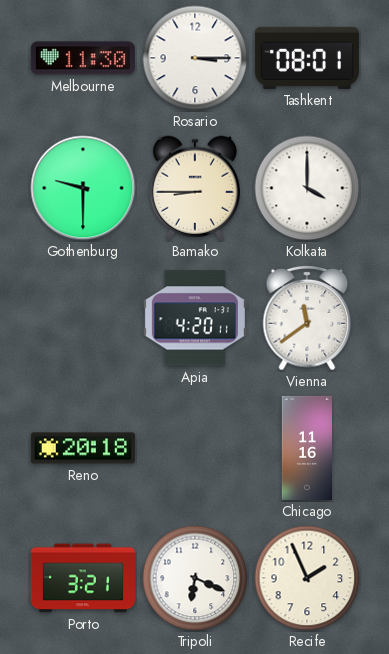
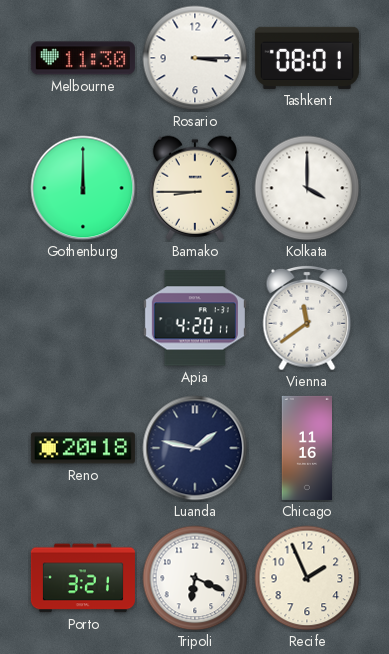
Gothenburg: 9:30 -> 12:00 (83, 188)
Luanda: none -> 1:47 (195, 448)
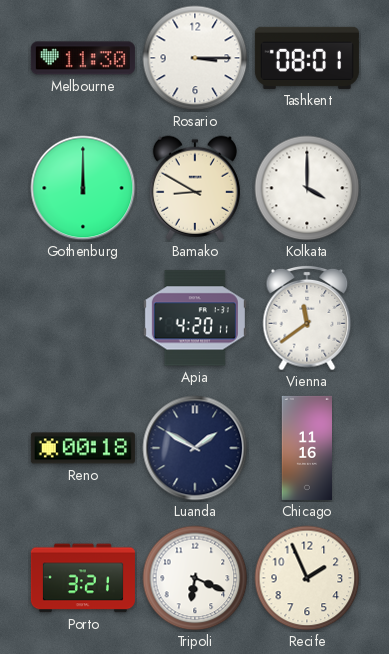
Bamako: 8:45 -> 8:50 (195, 188)
Reno: 20:18 -> 00:18 (83, 448)
Luanda: 1:47 -> 1:50 (195, 448)
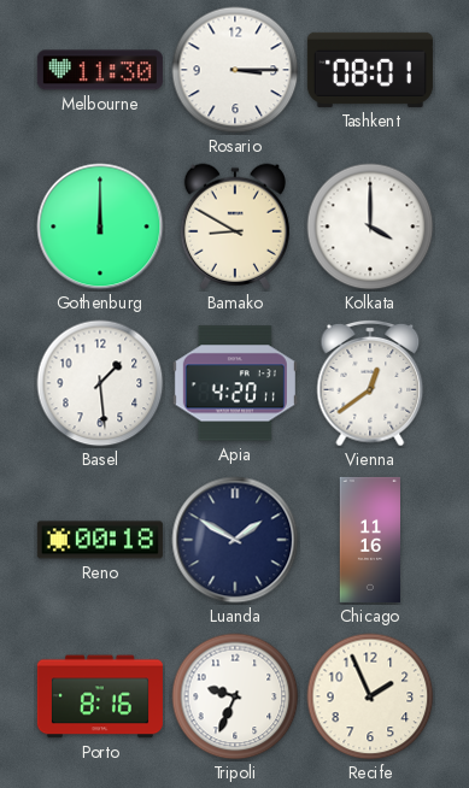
Basel: none -> 1:29 (100, 383)
Vienna: 11:39 -> 12:39 (370, 383)
Porto: 3:21 -> 8:16 (100, 696)
Tripoli: 6:19 -> 9:34 (235, 696)
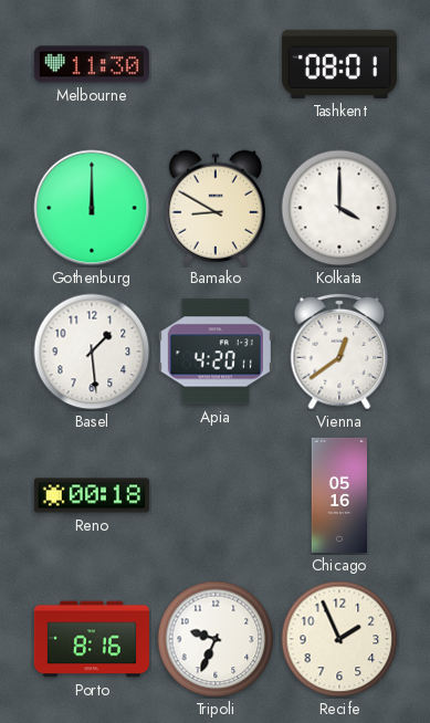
Rosario: 3:15 -> none (235, 70)
Luanda: 1:50 -> none (235, 540)
Chicago: 11:16 -> 05:16 (338, 495)
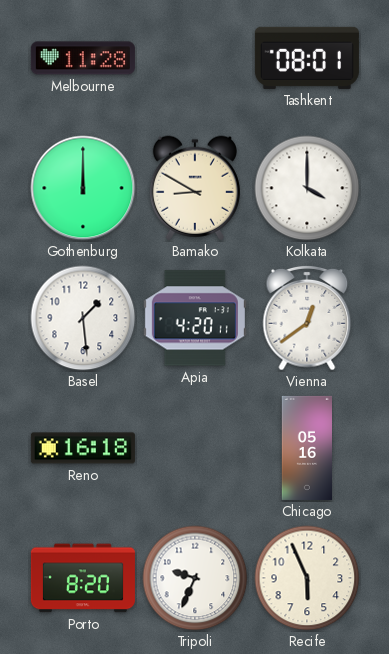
Melbourne: 11:30 -> 11:28 (83, 58)
Reno: 00:18 -> 16:18 (83, 448)
Porto: 8:16 -> 8:20 (83, 578)
Recife: 1:56 -> 5:56 (307, 578)
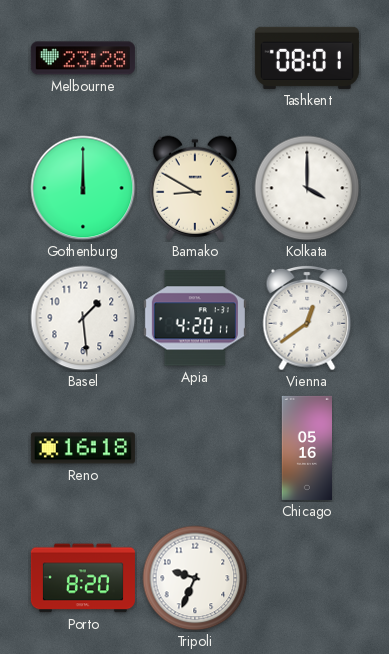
Melbourne: 11:28 -> 23:28 (83, 58)
Recife: 5:56 -> none (307, 578)
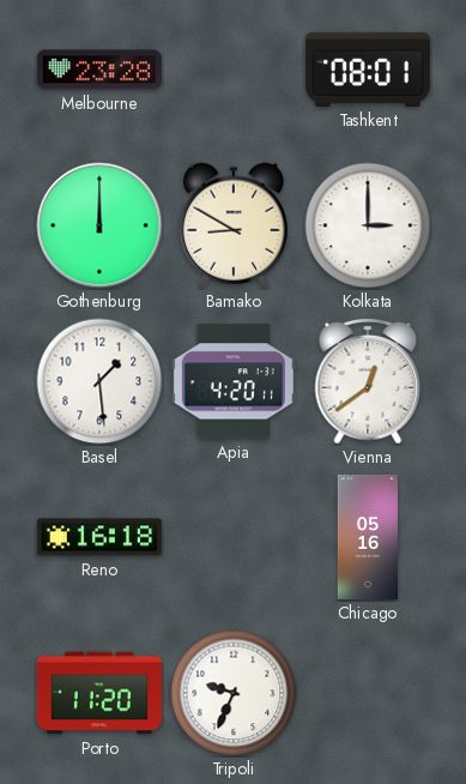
Kolkata: 4:00 -> 3:00 (368, 225)
Porto: 8:20 -> 11:20 (99, 693)
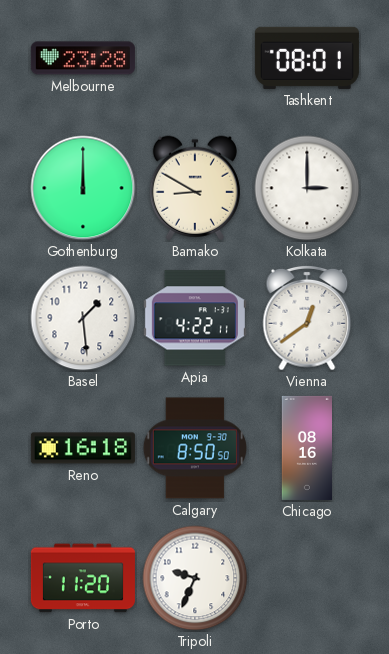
Apia: 4:20 -> 4:22 (195, 318)
Calgary: none -> 8:50 (195, 448)
Chicago: 05:16 -> 08:16 (306, 448)
